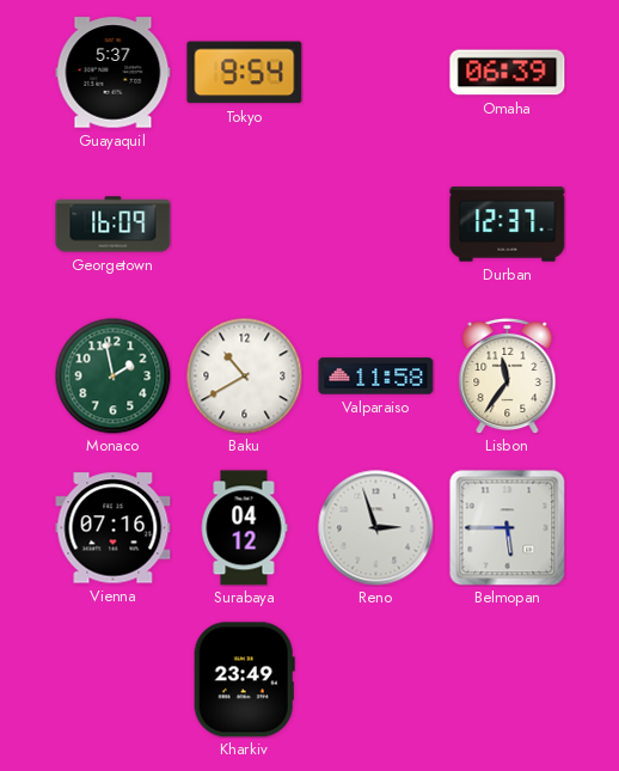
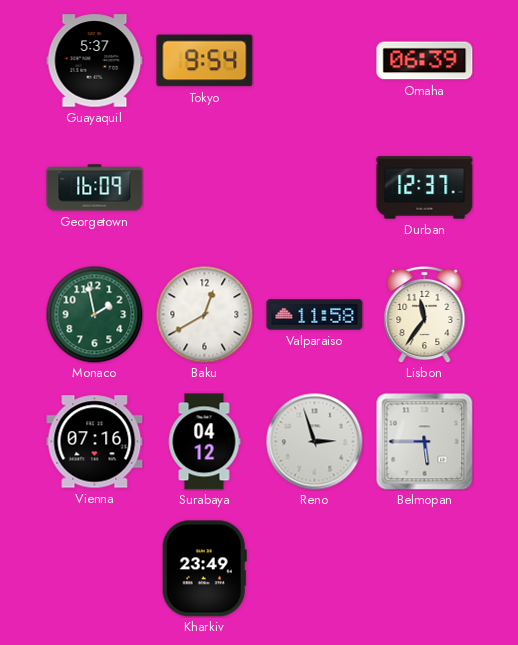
Baku: 10:40 -> 12:40 (204, 314)
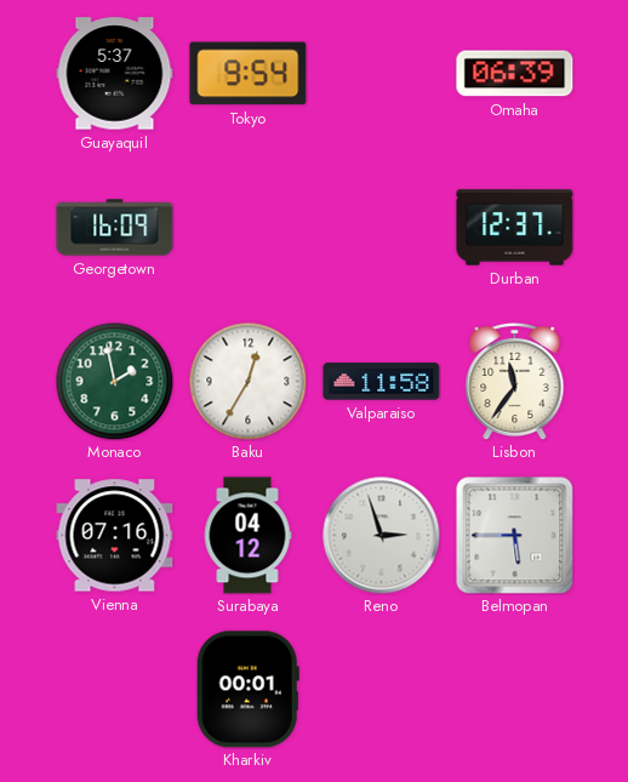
Baku: 12:40 -> 12:35 (247, 381)
Kharkiv: 23:49 -> 00:01 (247, 690)
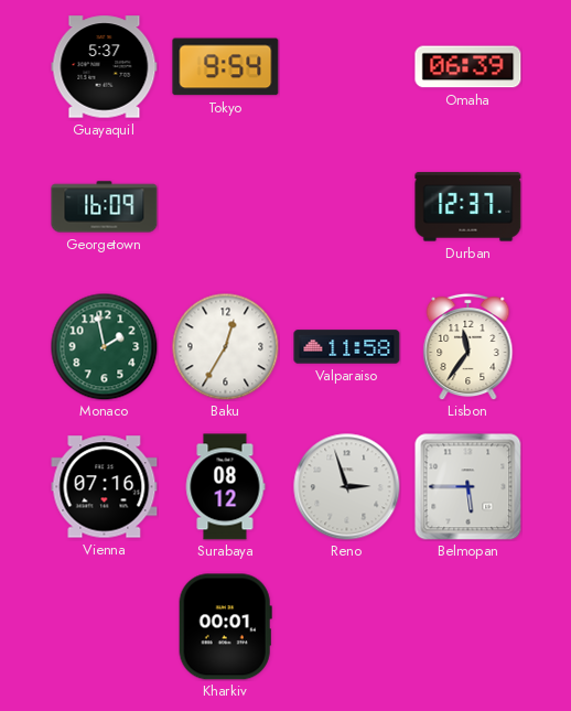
Surabaya: 04:12 -> 08:12 (225, 487)
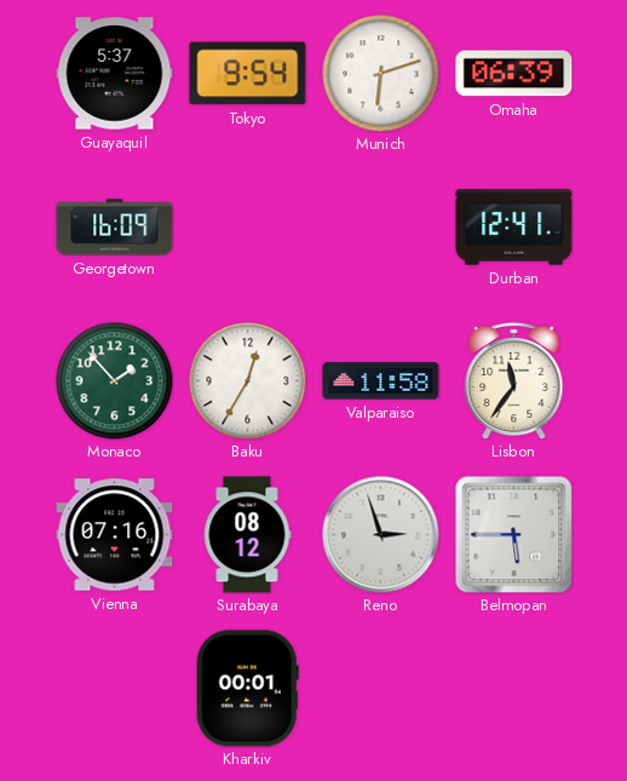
Munich: none -> 6:12 (380, 73)
Durban: 12:37 -> 12:41 (514, 228)
Monaco: 1:58 -> 1:53 (114, 380)
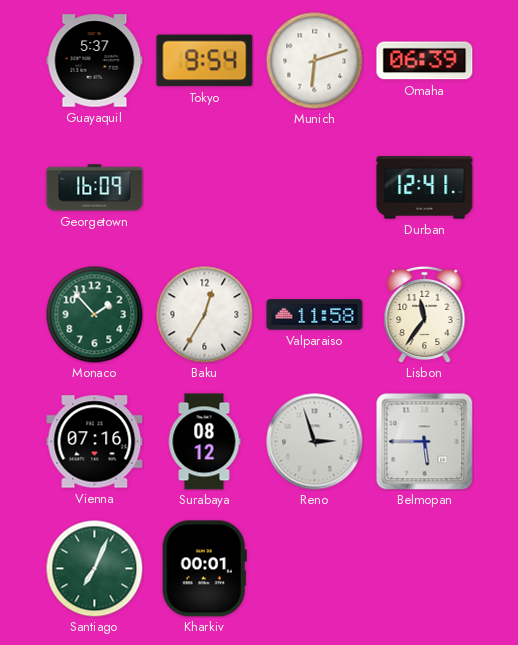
Santiago: none -> 7:04 (94, 568)
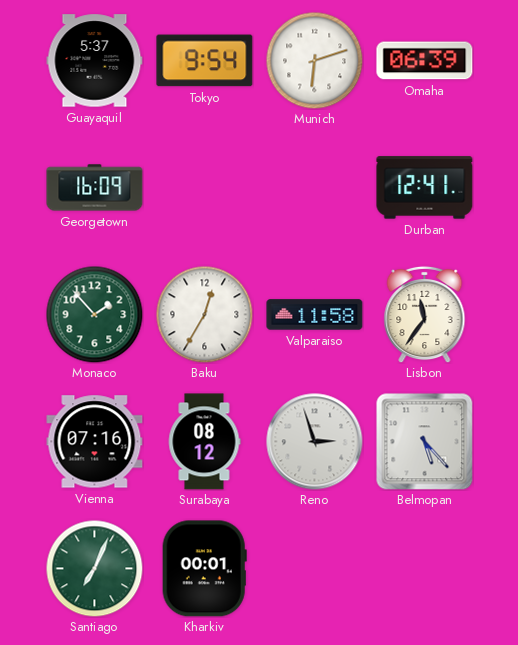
Belmopan: 5:45 -> 5:23 (425, 442)
